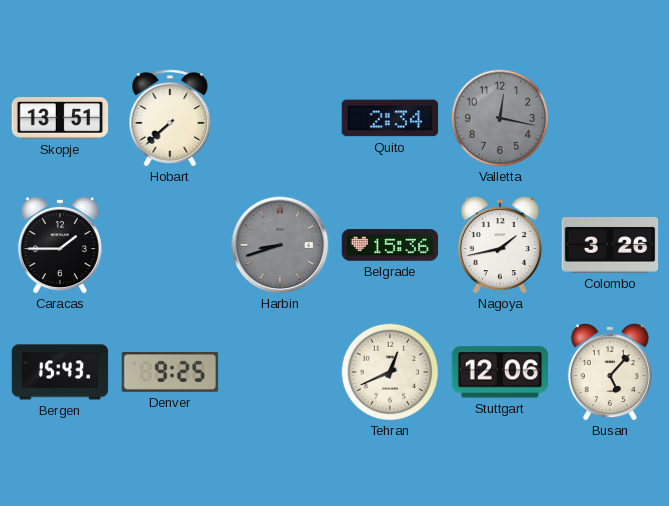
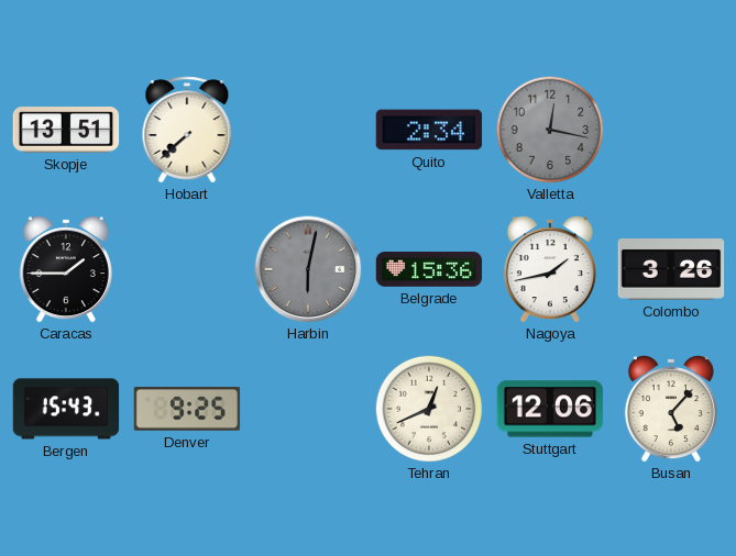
Harbin: 8:42 -> 6:02 (308, 269)
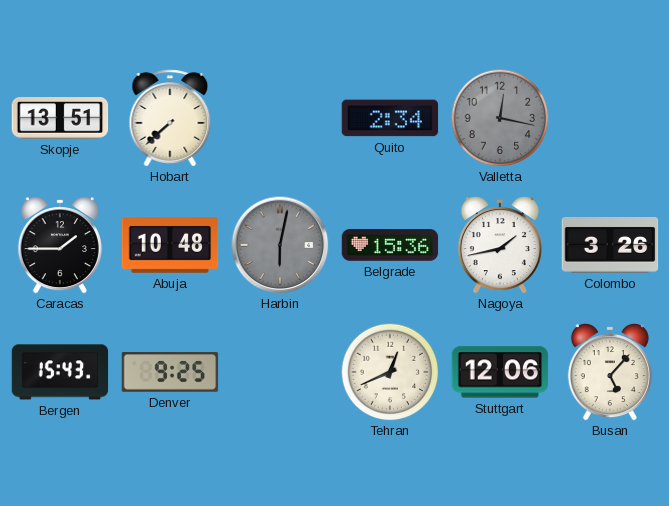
Abuja: none -> 10:48 (170, 245)
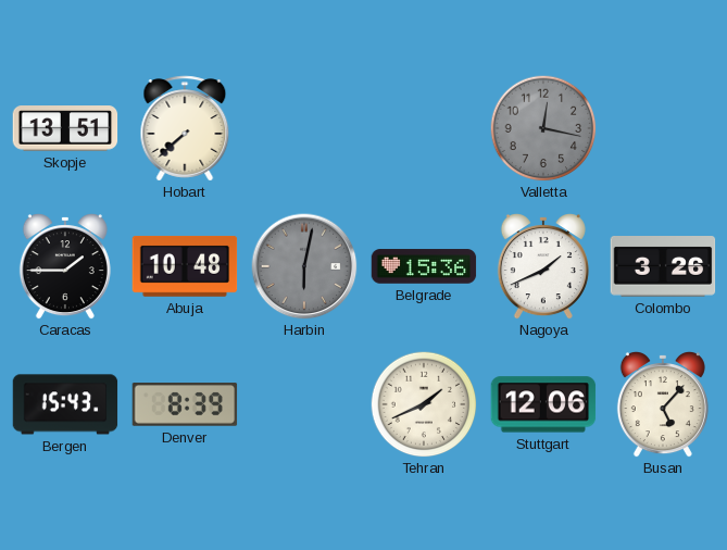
Quito: 2:34 -> none (390, 118)
Nagoya: 1:43 -> 1:41 (543, 267)
Denver: 9:25 -> 8:39 (185, 404)
Tehran: 12:41 -> 1:41 (424, 404)
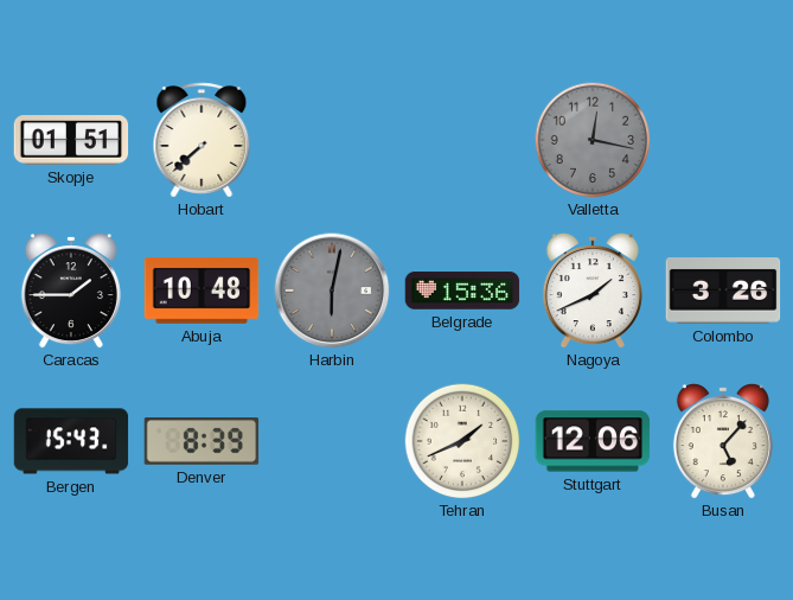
Skopje: 13:51 -> 01:51 (71, 140)
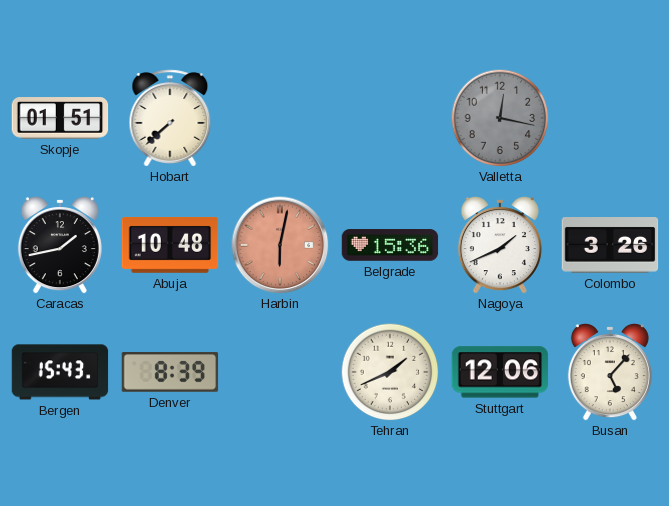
Caracas: 1:45 -> 1:43 (60, 246)
Harbin dial: grey -> salmon (280, 245)
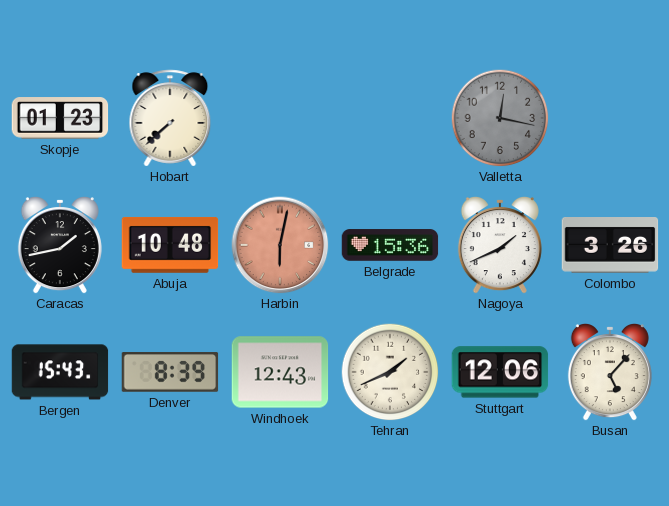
Skopje: 01:51 -> 01:23 (60, 118)
Windhoek: none -> 12:43 (280, 372)
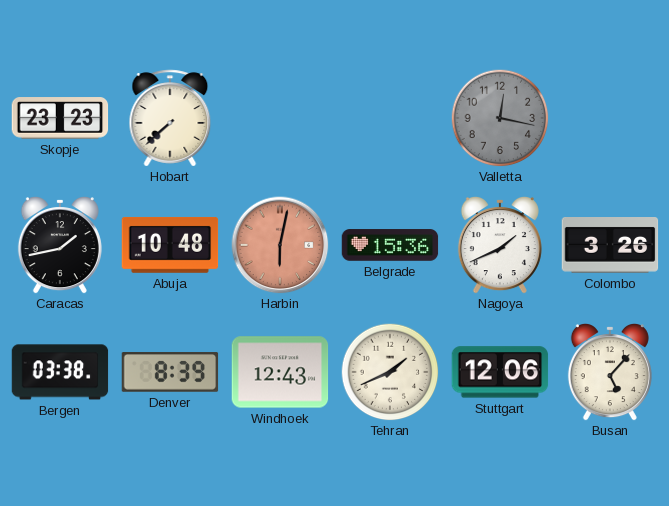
Skopje: 01:23 -> 23:23 (60, 118)
Bergen: 15:43 -> 03:38 (60, 372)
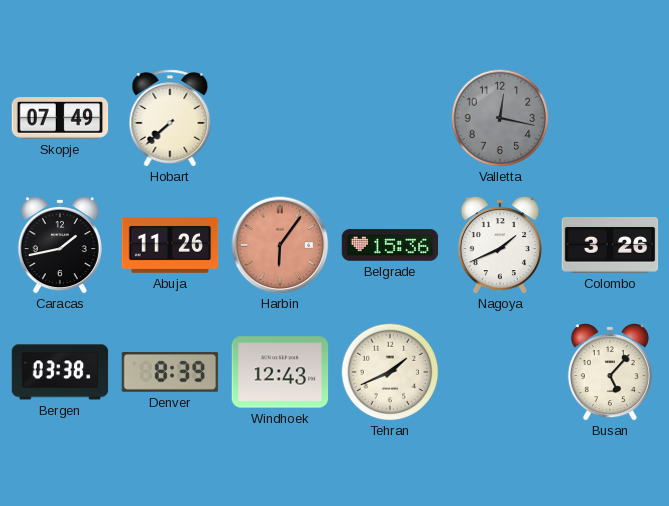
Skopje: 23:23 -> 07:49 (60, 118)
Abuja: 10:48 -> 11:26 (170, 245)
Harbin: 6:02 -> 6:06 (280, 245)
Stuttgart: 12:06 -> none (500, 372)
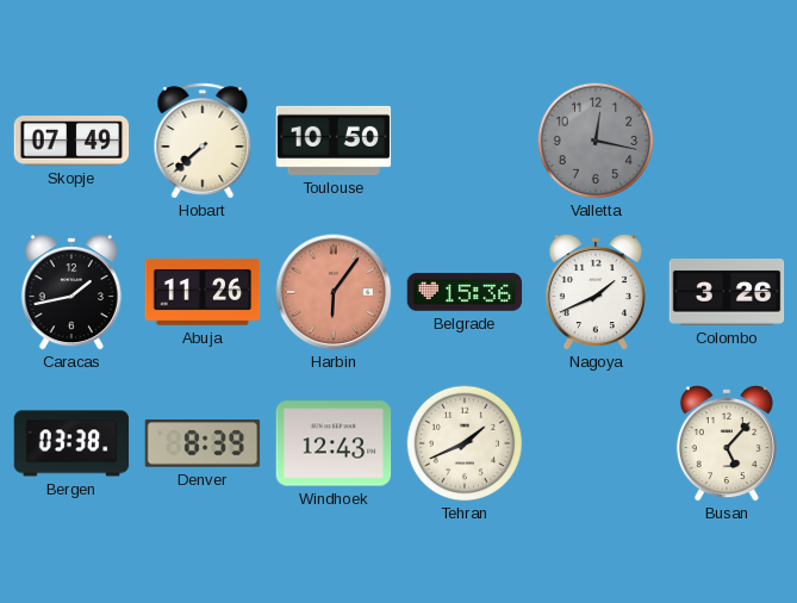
Toulouse: none -> 10:50 (334, 141)
